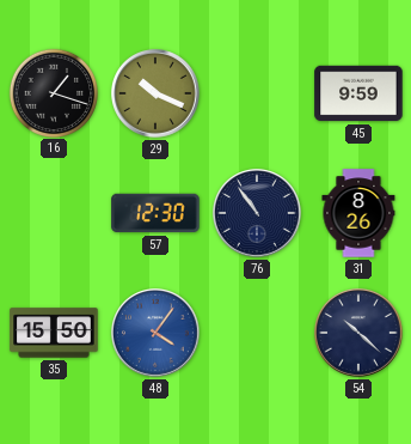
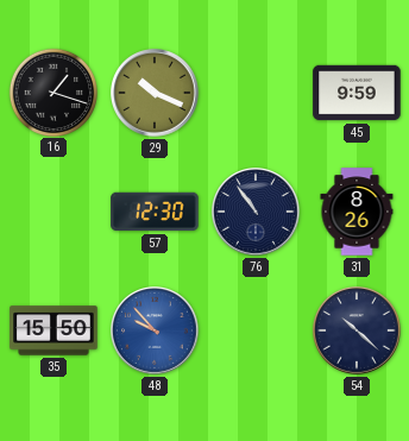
48: 4:06 -> 9:53 (156, 332)
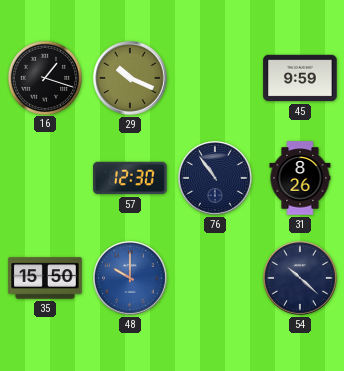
48: 9:53 -> 10:00 (131, 279)
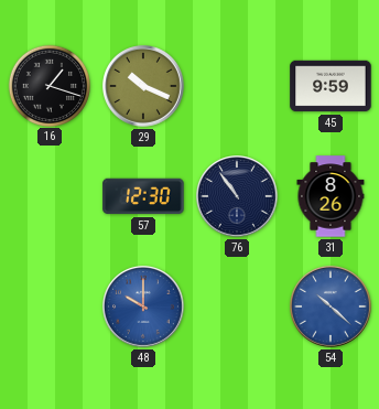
35: 15:50 -> none (45, 278)
54 dial: navy -> blue (332, 308)
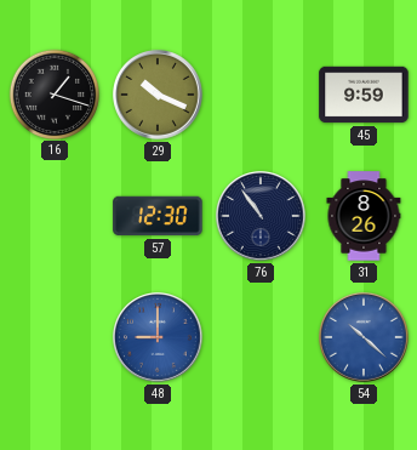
48: 10:00 -> 9:00 (159, 338)
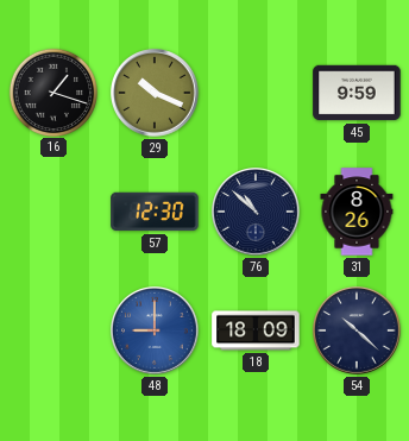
76: 10:54 -> 10:52 (257, 213)
18: none -> 18:09 (256, 330)
54 dial: blue -> navy (358, 332)
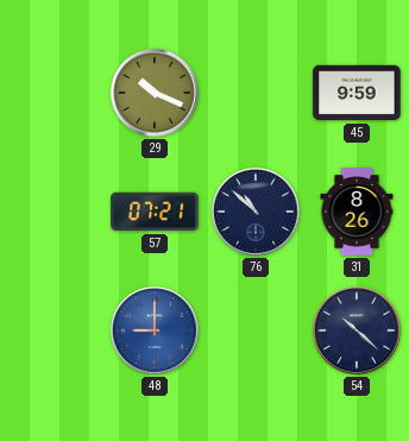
16: 1:18 -> none (54, 92)
57: 12:30 -> 07:21 (155, 212)
18: 18:09 -> none (256, 330)
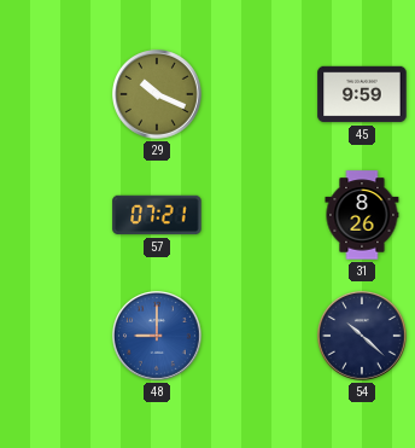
76: 10:52 -> none (257, 213)
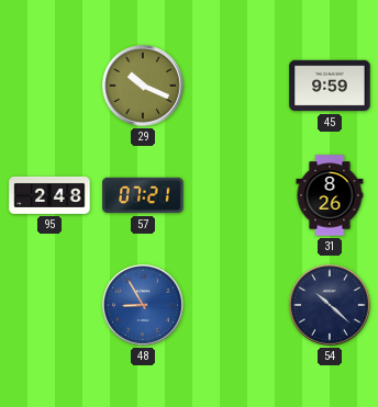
95: none -> 2:48 (49, 195)
48: 9:00 -> 8:55 (144, 306)
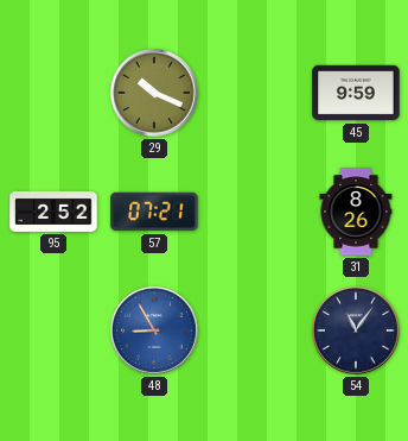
95: 2:48 -> 2:52 (53, 212)
54: 10:22 -> 11:06 (357, 332)
